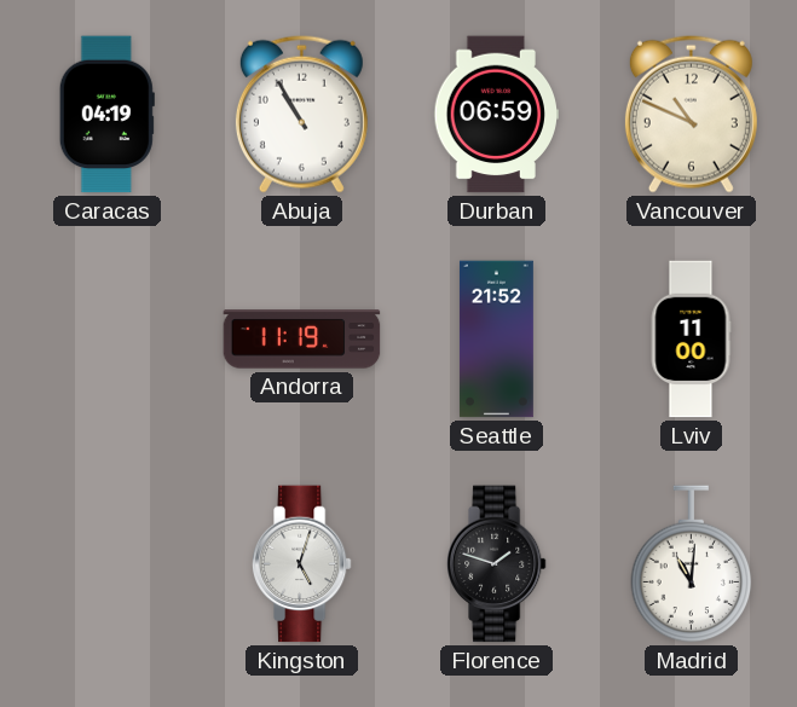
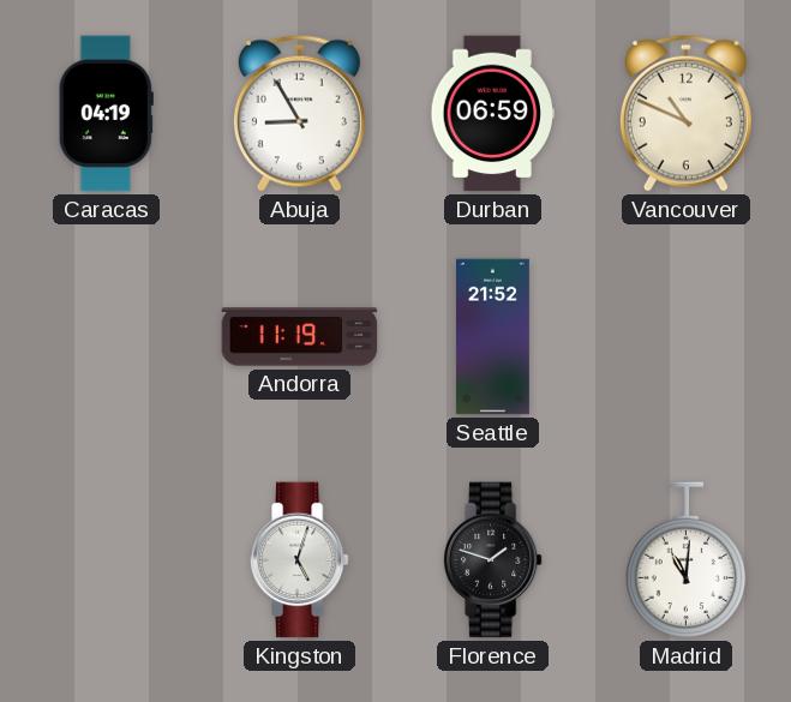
Abuja: 10:55 -> 8:55 (299, 113)
Lviv: 11:00 -> none (691, 340)
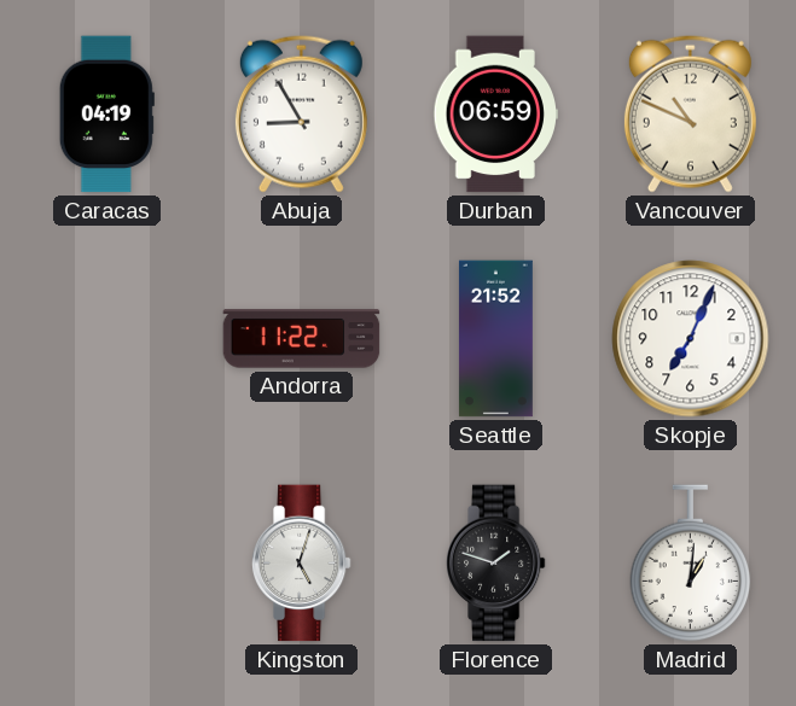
Andorra: 11:19 -> 11:22 (302, 339)
Skopje: none -> 7:04 (691, 339)
Madrid: 11:01 -> 1:01 (691, 564)
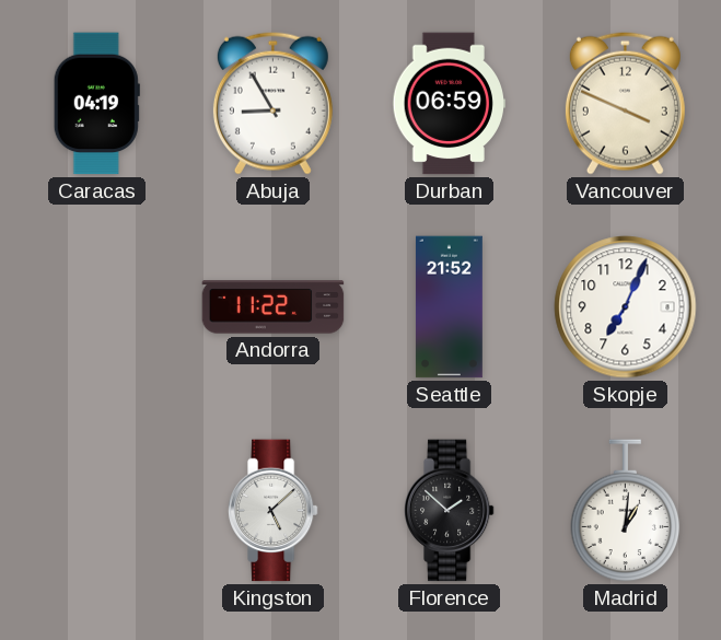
Vancouver: 10:49 -> 3:49 (625, 103)
Kingston: 5:03 -> 5:08 (272, 511)
Florence: 1:48 -> 1:52 (449, 511)
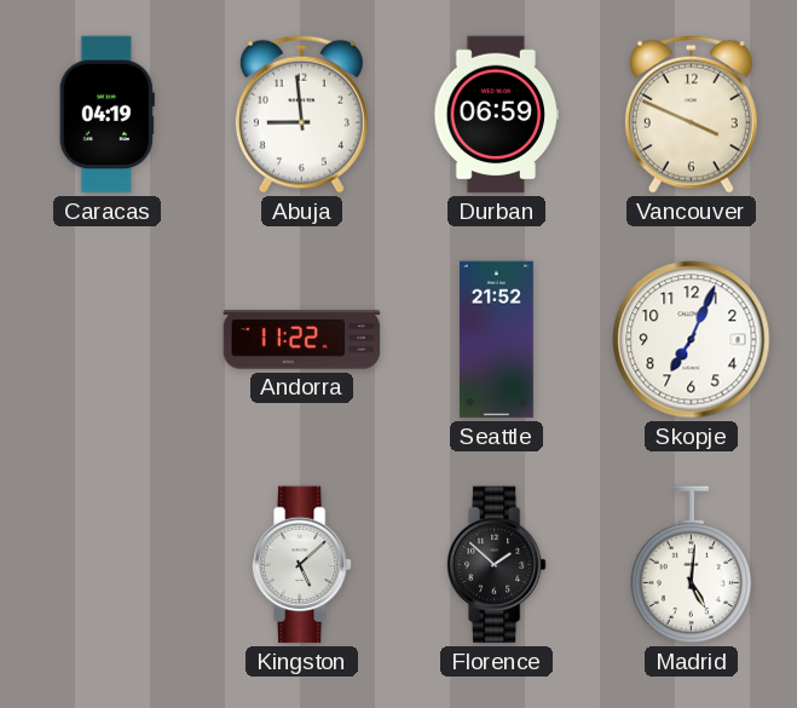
Abuja: 8:55 -> 8:59 (301, 114)
Madrid: 1:01 -> 5:01 (692, 565)
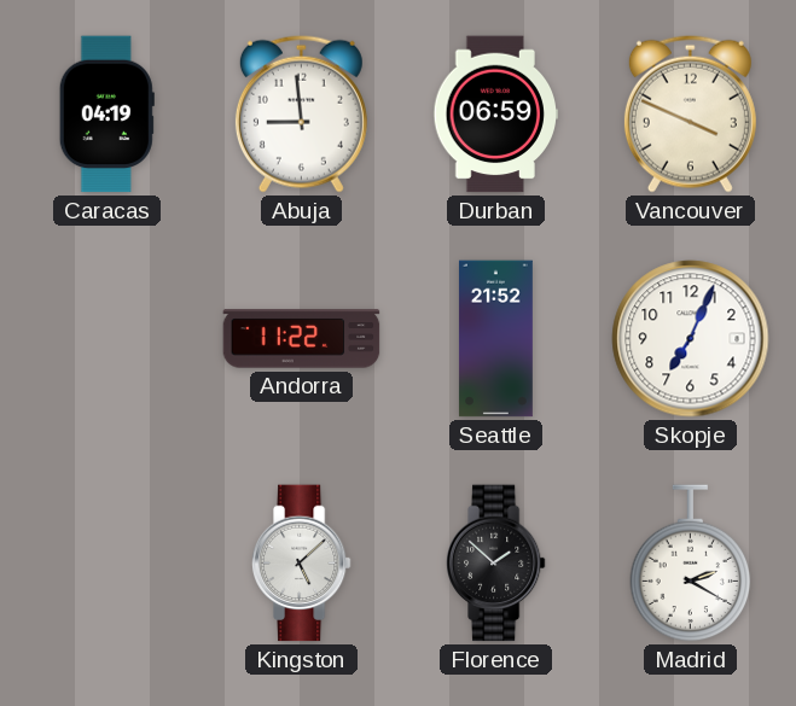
Madrid: 5:01 -> 2:20 (691, 564)
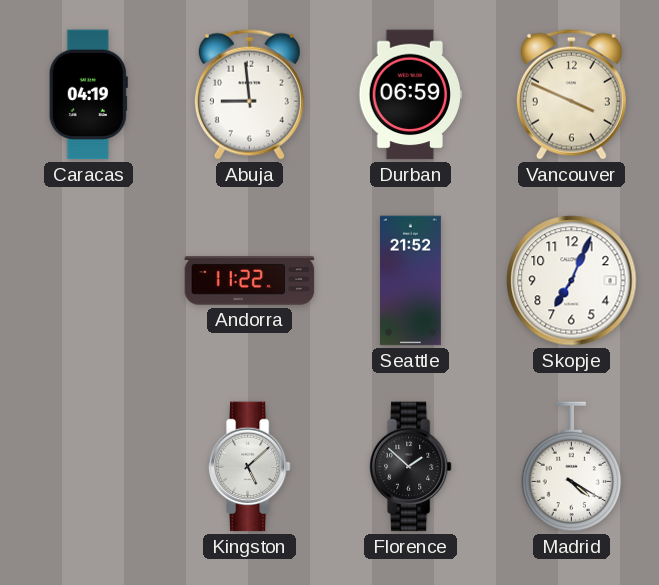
Madrid: 2:20 -> 4:20 (572, 467)
